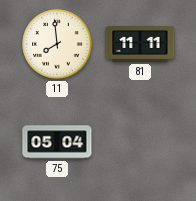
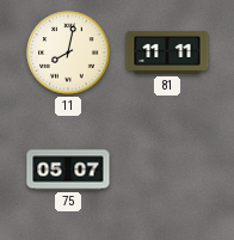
11: 7:59 -> 8:02 (68, 53)
75: 05:04 -> 05:07 (68, 170)
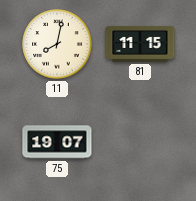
81: 11:11 -> 11:15 (140, 44)
75: 05:07 -> 19:07 (57, 142)
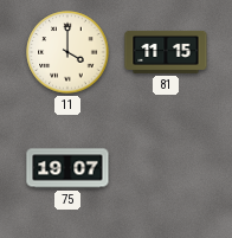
11: 8:02 -> 4:00 (67, 52)
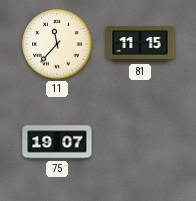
11: 4:00 -> 11:37 (57, 44)
